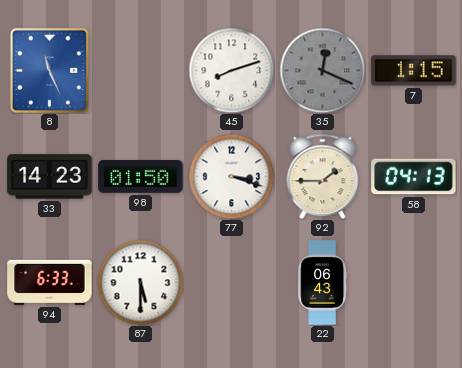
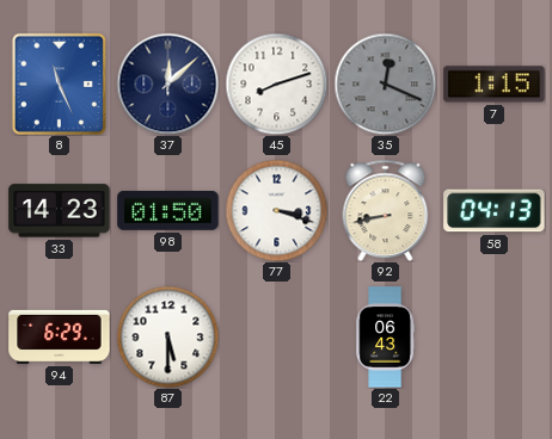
37: none -> 12:08 (167, 84)
92: 1:45 -> 8:43 (386, 210)
94: 6:33 -> 6:29 (60, 336)
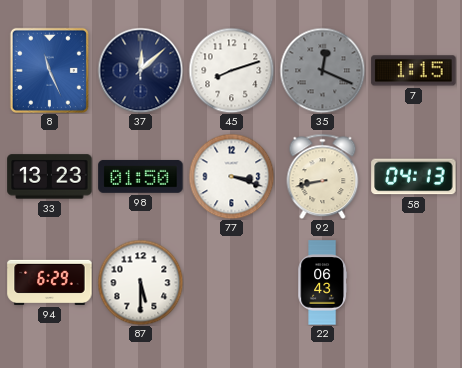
33: 14:23 -> 13:23 (50, 177)
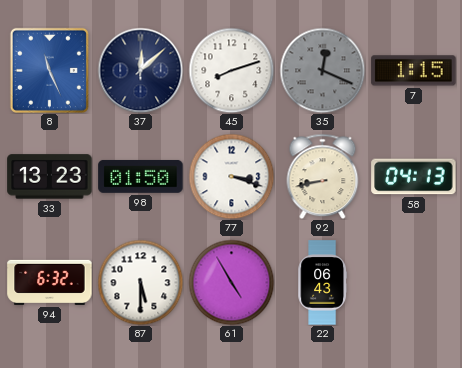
94: 6:29 -> 6:32 (50, 282)
61: none -> 4:55 (231, 282)
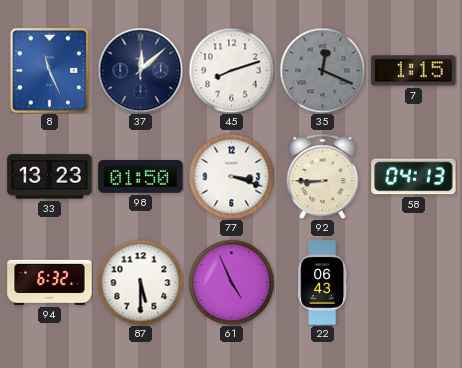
92: 8:43 -> 8:45 (323, 176)
61: 4:55 -> 4:56 (231, 282)
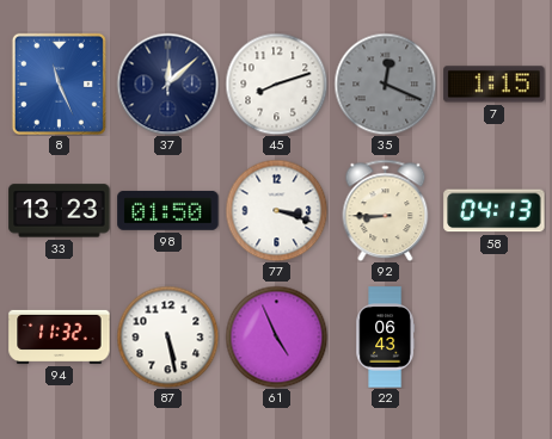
94: 6:32 -> 11:32 (60, 336)
87: 5:30 -> 5:28 (167, 336)
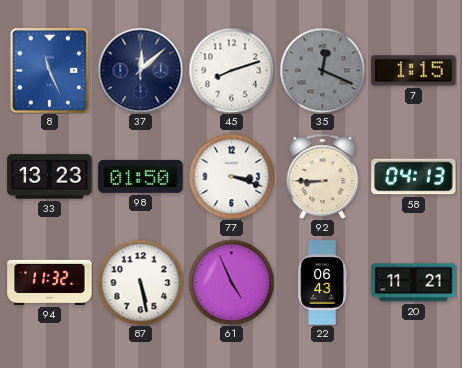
20: none -> 11:21 (414, 283)
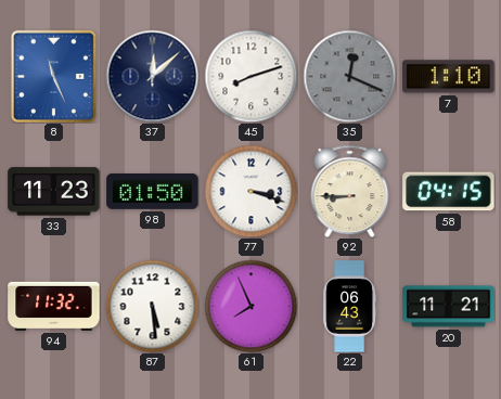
7: 1:15 -> 1:10 (449, 77)
33: 13:23 -> 11:23 (54, 192)
58: 04:13 -> 04:15 (449, 192)
87: 5:28 -> 5:29 (152, 306)
61: 4:56 -> 7:56 (251, 306)
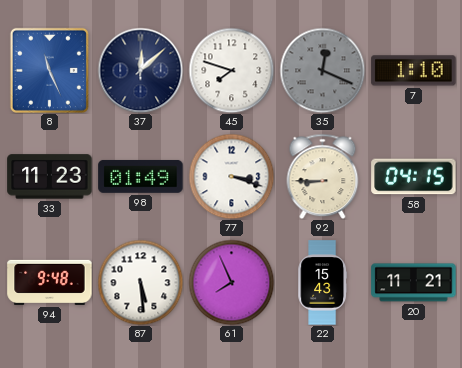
45: 8:12 -> 7:48 (231, 70)
98: 01:50 -> 01:49 (141, 176)
94: 11:32 -> 9:48 (50, 282)
22: 06:43 -> 15:43 (322, 283)
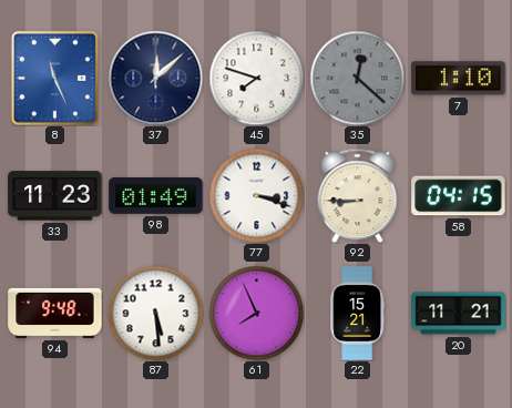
35: 12:19 -> 12:22 (357, 78)
22: 15:43 -> 15:21 (357, 314)
